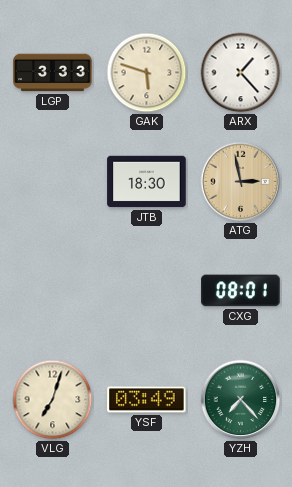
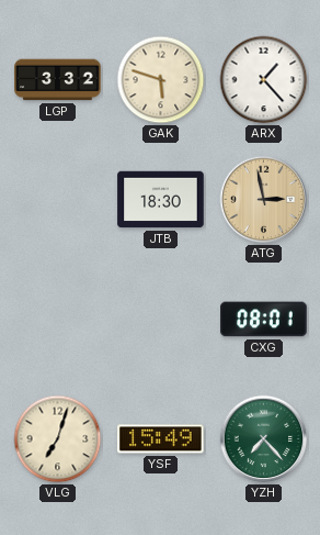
LGP: 3:33 -> 3:32 (58, 80)
YSF: 03:49 -> 15:49 (161, 439)
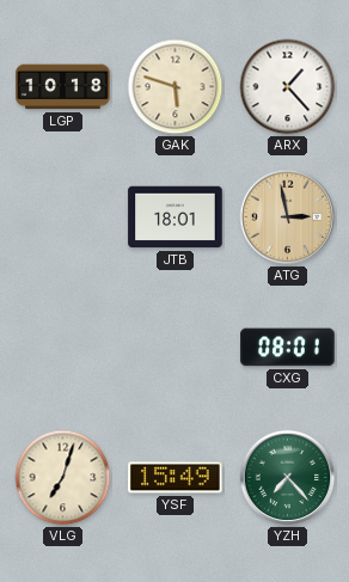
LGP: 3:32 -> 10:18 (63, 87)
JTB: 18:30 -> 18:01 (176, 218)
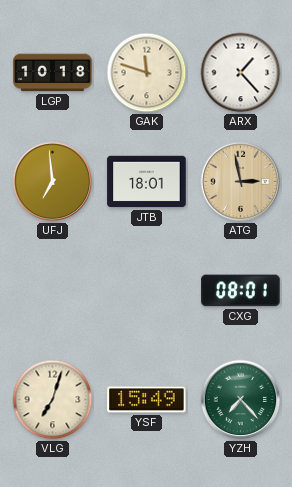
GAK: 5:48 -> 11:48 (147, 73)
UFJ: none -> 6:59 (53, 182)
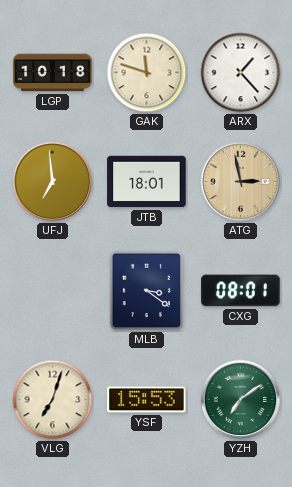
MLB: none -> 3:21 (147, 291)
YSF: 15:49 -> 15:53 (147, 400)
YZH: 7:23 -> 7:09 (241, 400)
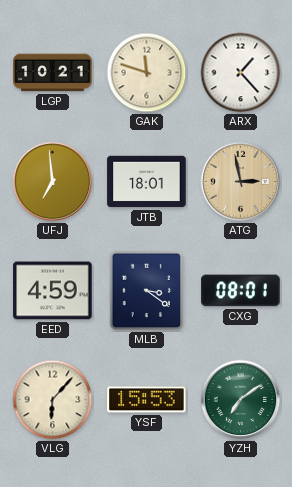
LGP: 10:18 -> 10:21 (53, 73)
EED: none -> 4:59 (53, 291)
VLG: 7:03 -> 6:07 (53, 400)
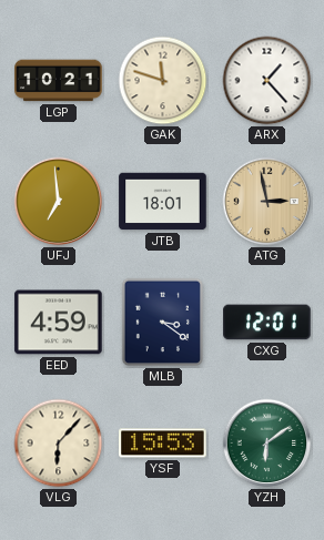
CXG: 08:01 -> 12:01 (267, 323)
YZH: 7:09 -> 6:09 (267, 444)
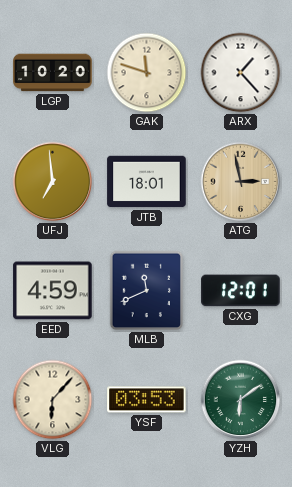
LGP: 10:21 -> 10:20 (53, 73)
MLB: 3:21 -> 11:41 (147, 291)
YSF: 15:53 -> 03:53 (147, 400)
